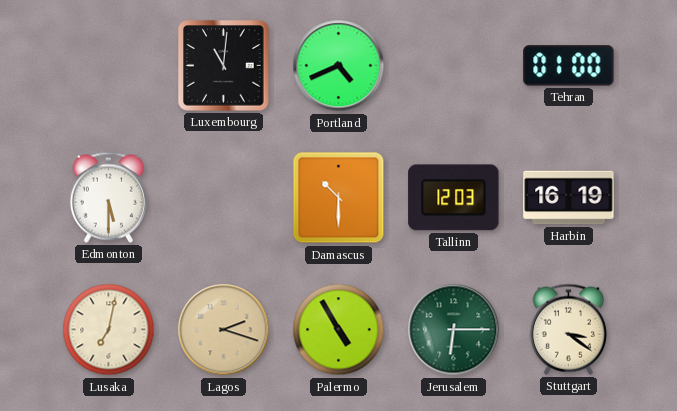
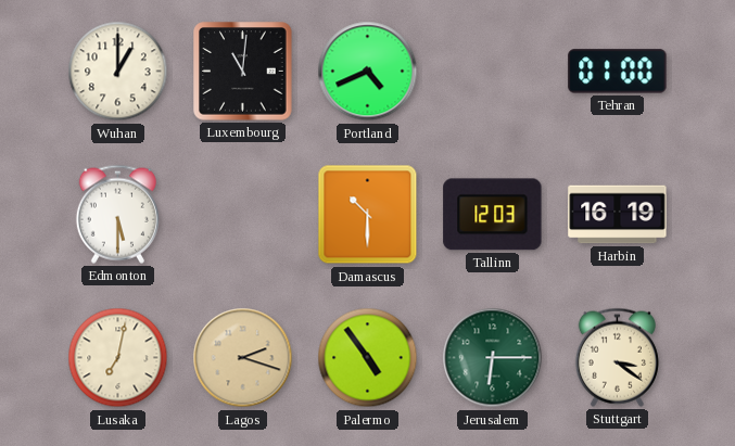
Wuhan: none -> 1:00 (118, 72)
Palermo: 4:55 -> 4:54 (368, 358)
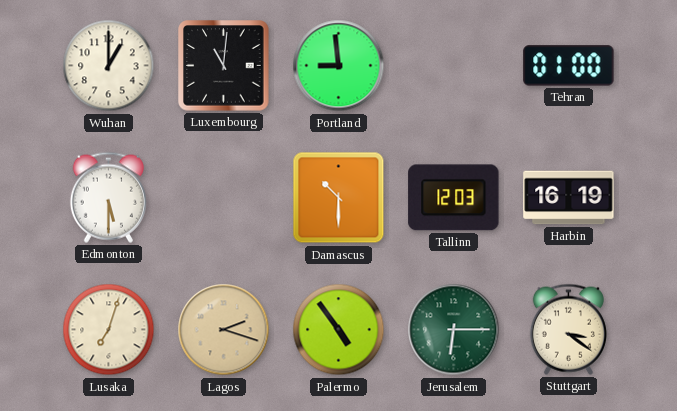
Portland: 4:41 -> 8:59 (339, 66)
Lusaka: 7:02 -> 7:03 (109, 330)
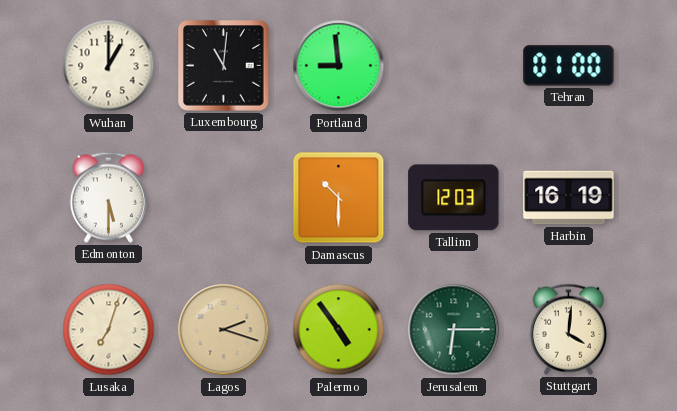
Stuttgart: 3:21 -> 4:01 (568, 329)
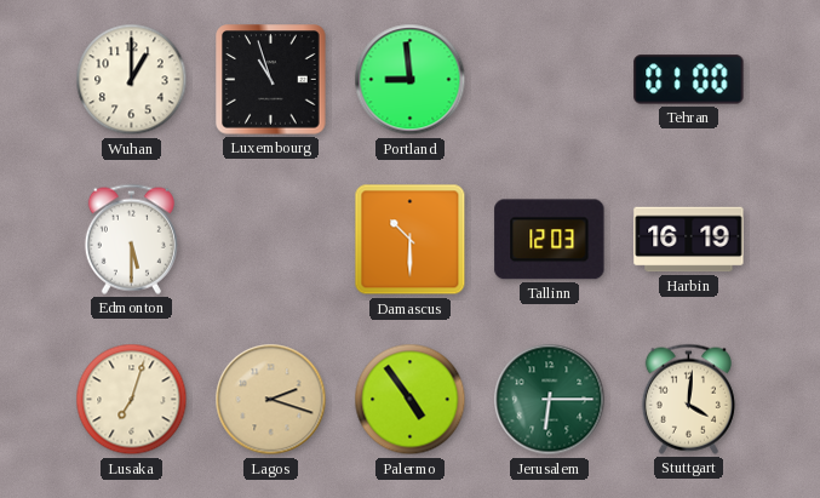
Luxembourg: 11:01 -> 10:57 (271, 80)
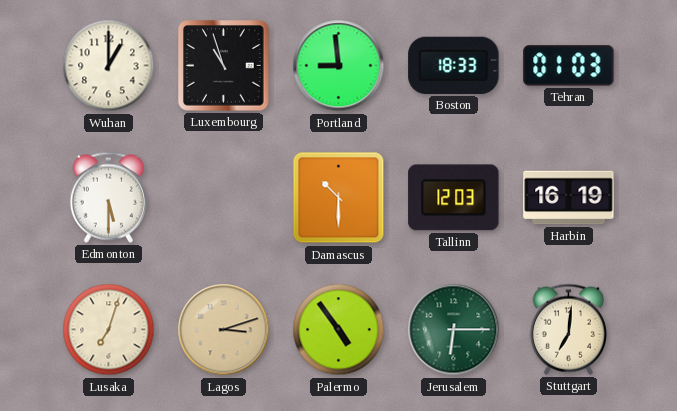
Boston: none -> 18:33 (454, 65)
Tehran: 01:00 -> 01:03 (569, 66)
Lagos: 2:18 -> 3:12 (224, 330)
Stuttgart: 4:01 -> 7:01 (568, 329)
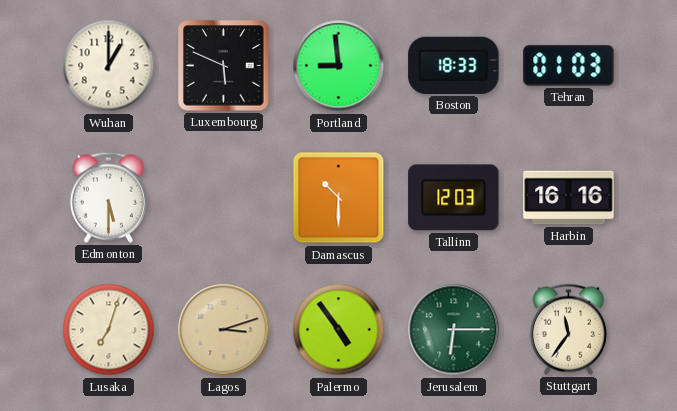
Luxembourg: 10:57 -> 5:49 (224, 66)
Harbin: 16:19 -> 16:16 (569, 198)
Stuttgart: 7:01 -> 11:36 (568, 329)
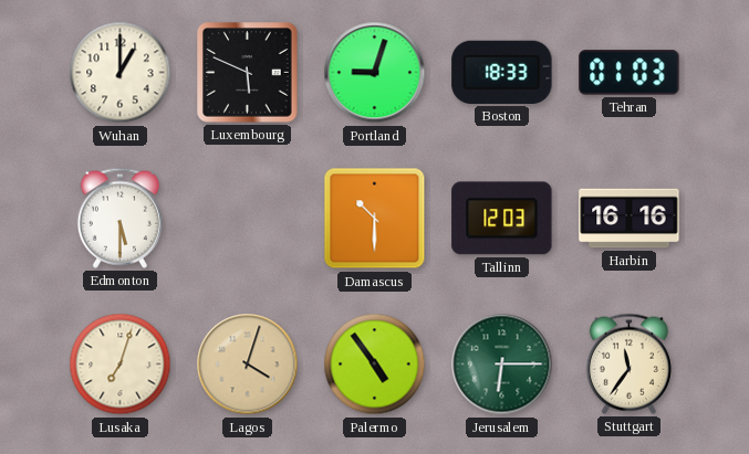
Portland: 8:59 -> 9:03 (375, 73)
Lagos: 3:12 -> 4:03 (248, 365)
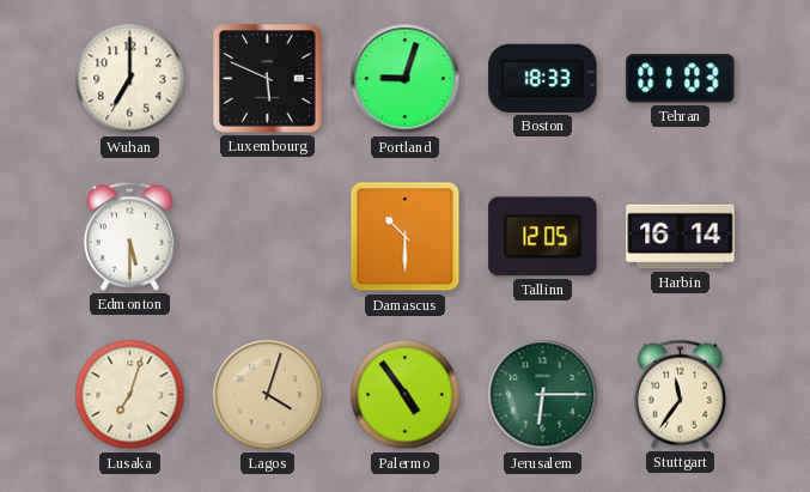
Wuhan: 1:00 -> 7:00 (130, 79)
Tallinn: 12:03 -> 12:05 (543, 237)
Harbin: 16:16 -> 16:14 (681, 237)
